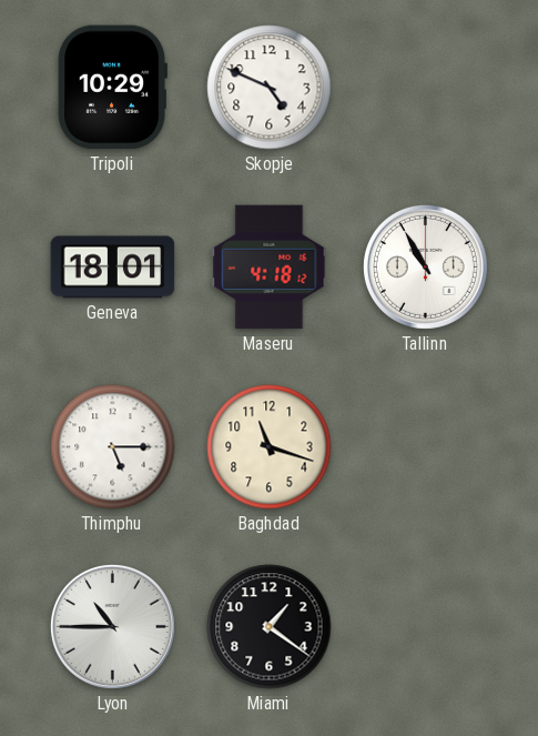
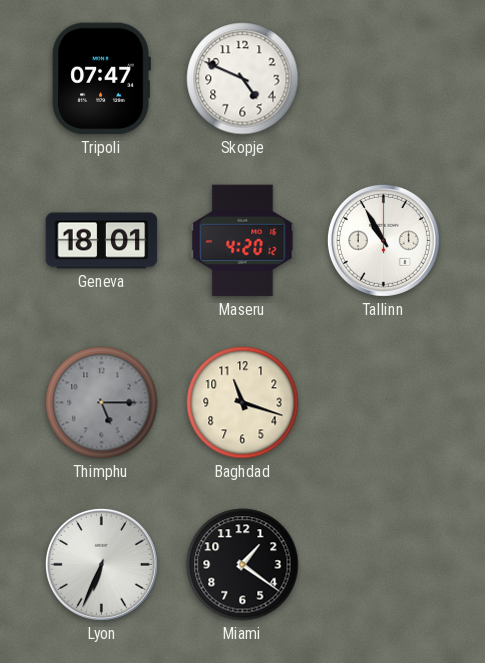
Tripoli: 10:29 -> 07:47 (101, 79)
Maseru: 4:18 -> 4:20 (243, 241)
Thimphu dial: white -> grey (102, 403)
Lyon: 10:45 -> 6:34 (101, 564)
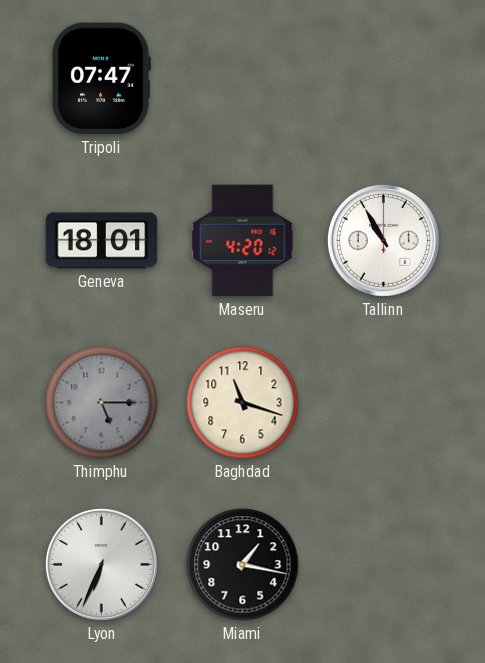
Skopje: 4:49 -> none (243, 79)
Miami: 1:21 -> 1:17 (243, 565)
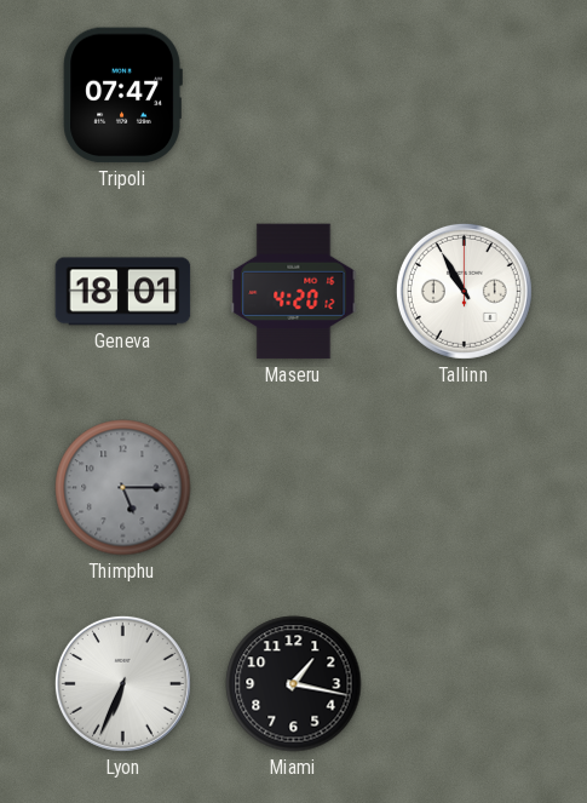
Baghdad: 11:18 -> none (243, 403)
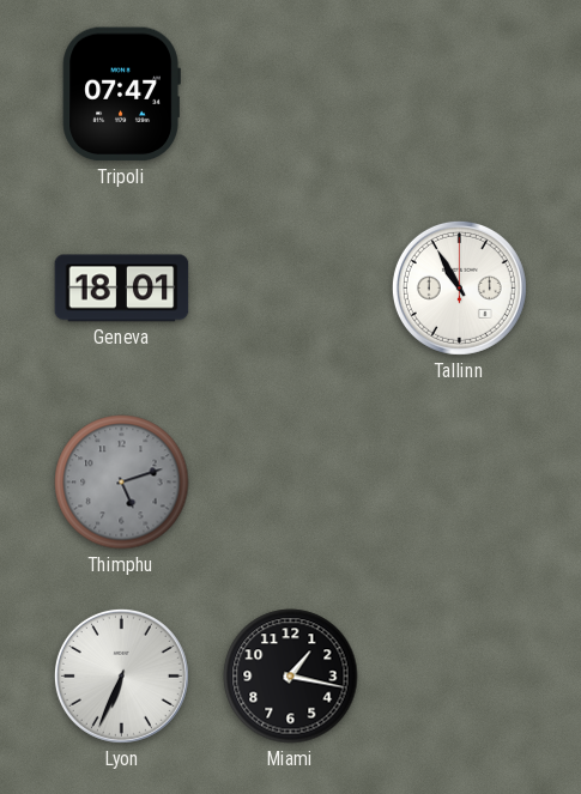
Maseru: 4:20 -> none (294, 292)
Thimphu: 5:15 -> 5:12 (122, 483)
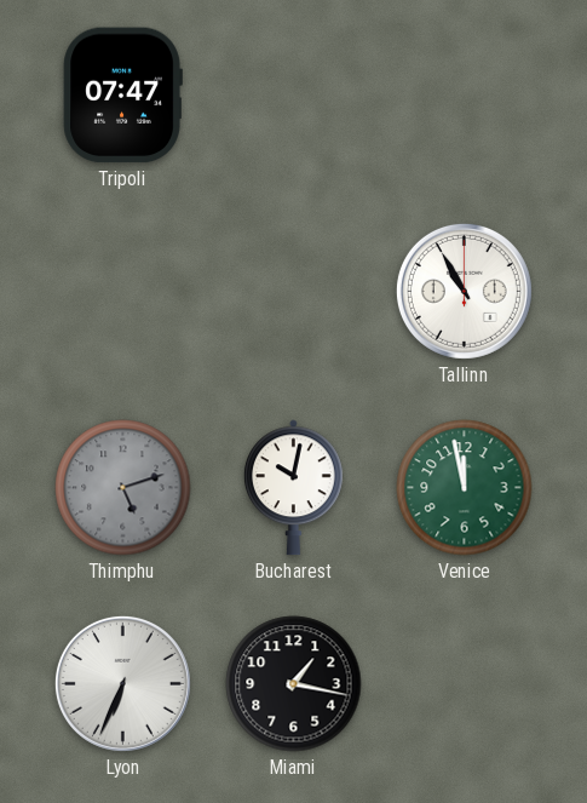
Geneva: 18:01 -> none (122, 289)
Bucharest: none -> 10:02 (293, 488)
Venice: none -> 11:58 (465, 488)
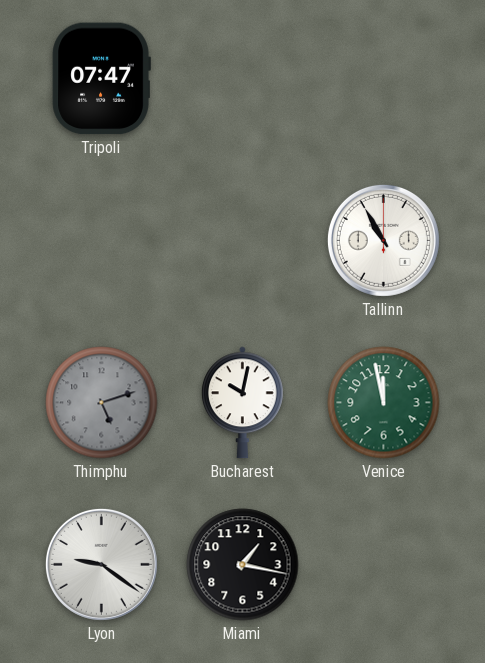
Lyon: 6:34 -> 9:21 (101, 564)
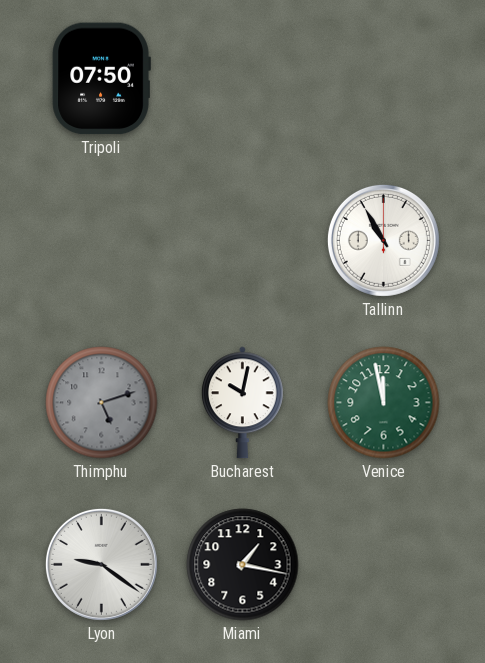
Tripoli: 07:47 -> 07:50 (101, 79)
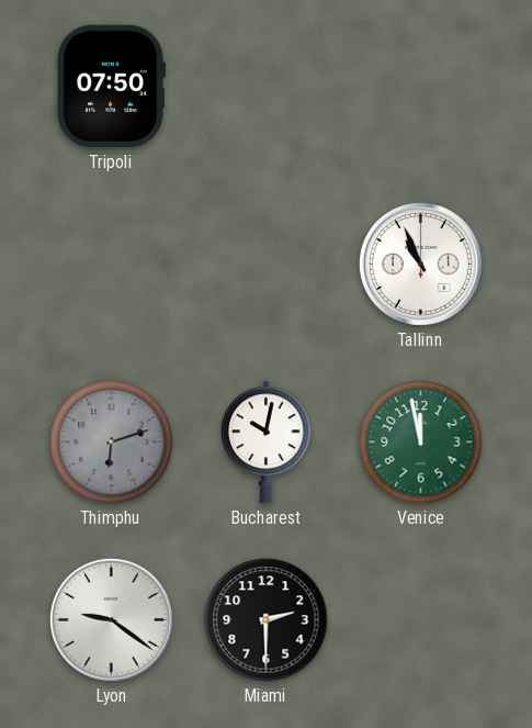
Tallinn: 10:55 -> 10:56 (420, 264)
Thimphu: 5:12 -> 6:12 (112, 443)
Miami: 1:17 -> 2:30 (267, 620)
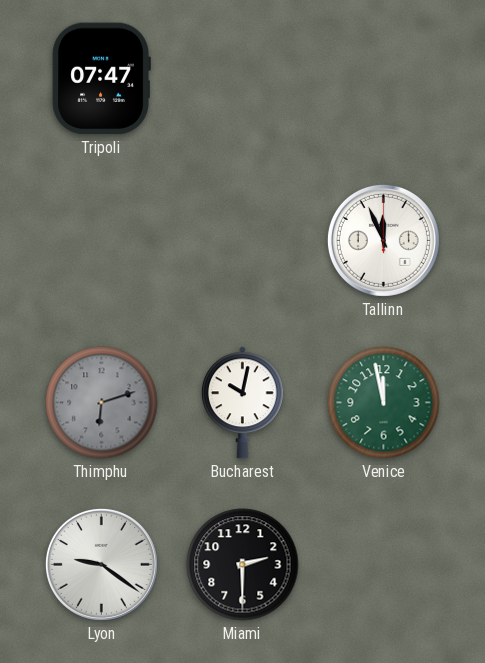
Tripoli: 07:50 -> 07:47 (101, 79)
Tallinn: 10:56 -> 11:56 (383, 240)
